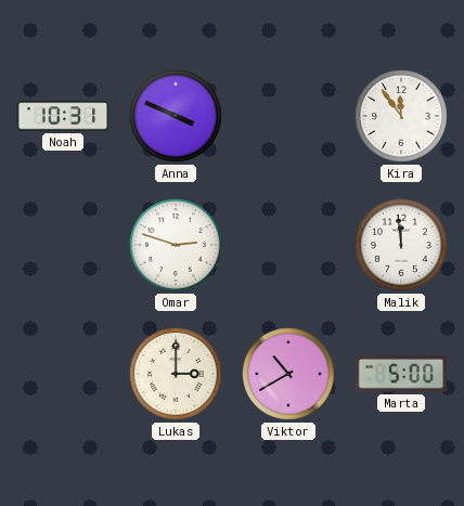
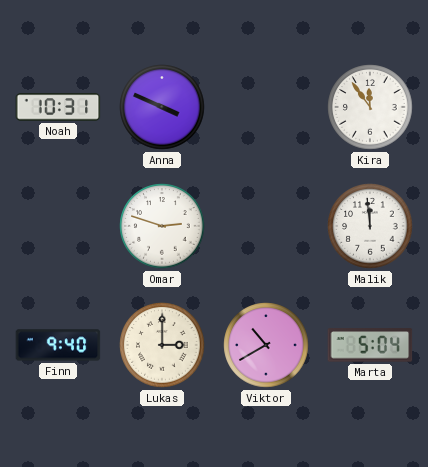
Finn: none -> 9:40 (58, 345)
Marta: 5:00 -> 5:04 (370, 345)
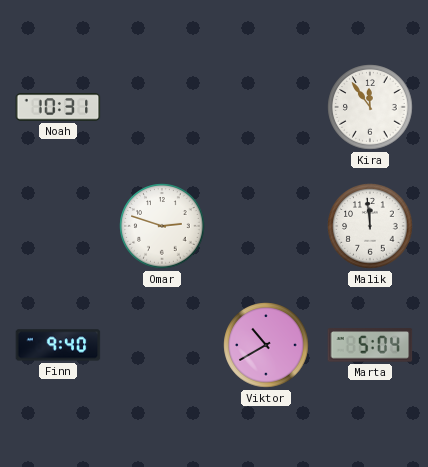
Anna: 3:49 -> none (162, 107)
Lukas: 3:00 -> none (162, 345)
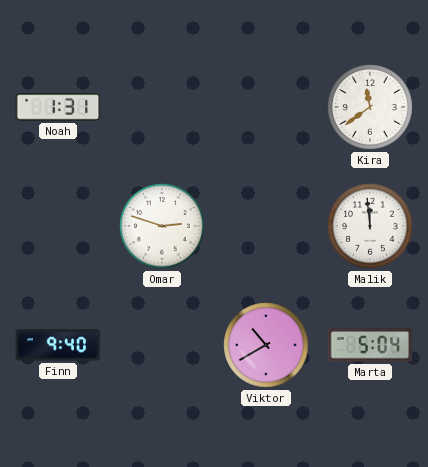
Noah: 10:31 -> 1:31 (58, 107)
Kira: 11:54 -> 11:39 (370, 107)
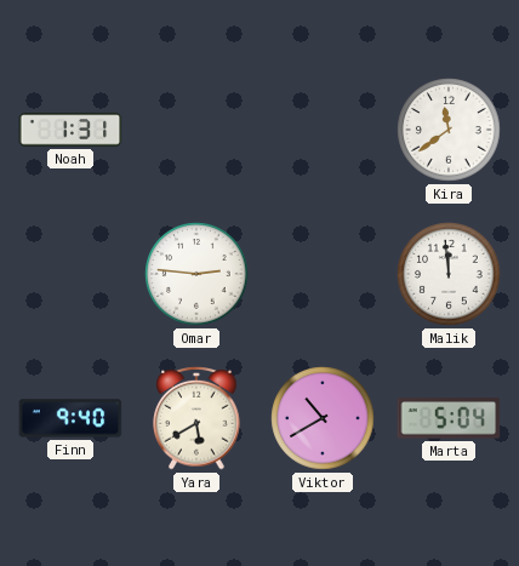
Omar: 2:48 -> 2:46 (196, 274)
Yara: none -> 5:40 (196, 418)
